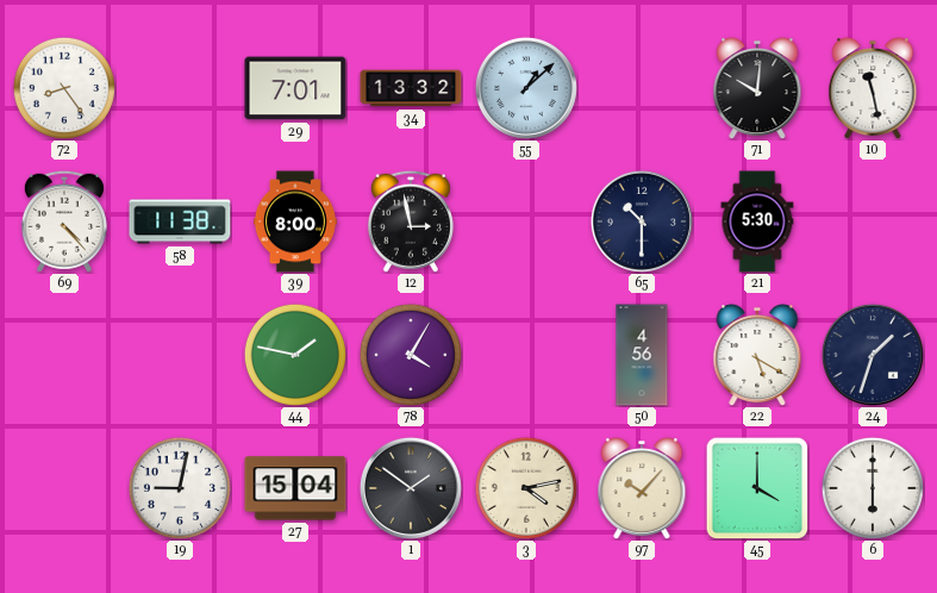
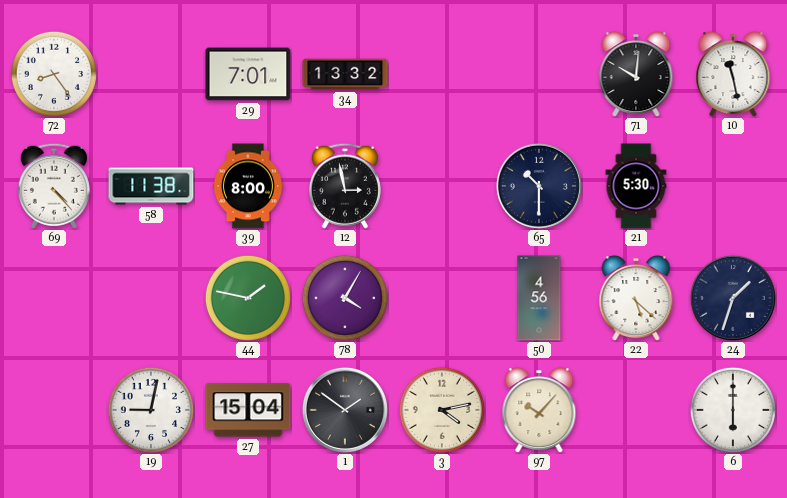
55: 1:08 -> none (526, 88)
22: 5:20 -> 5:22 (636, 299)
45: 4:00 -> none (757, 488)
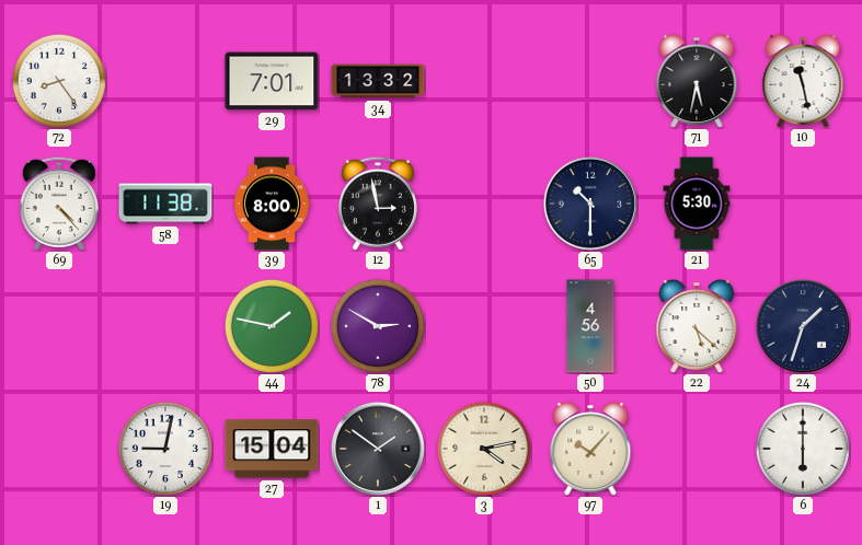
71: 10:01 -> 5:32 (697, 82)
78: 4:05 -> 2:50 (378, 326)
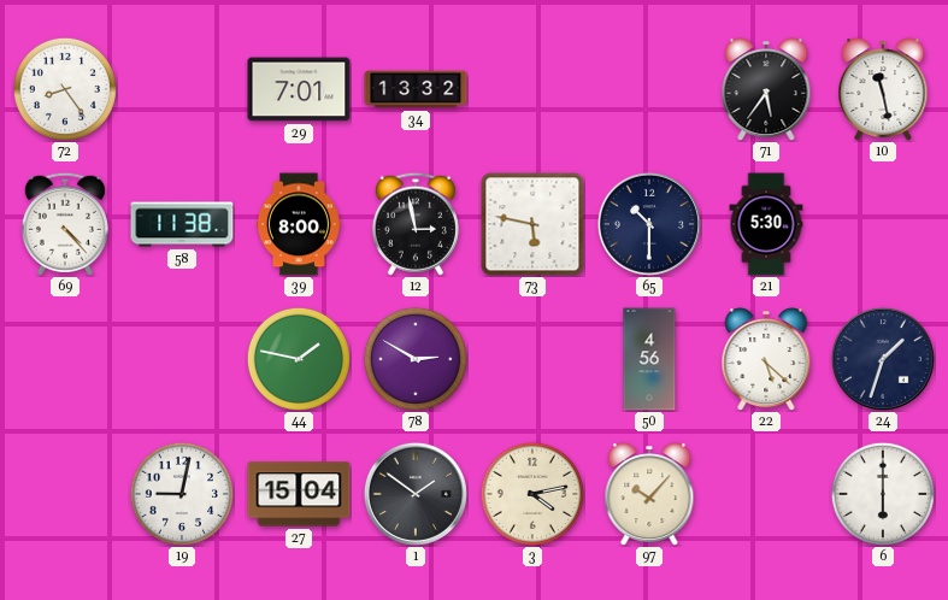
71: 5:32 -> 5:36 (766, 90)
73: none -> 5:47 (532, 224)
